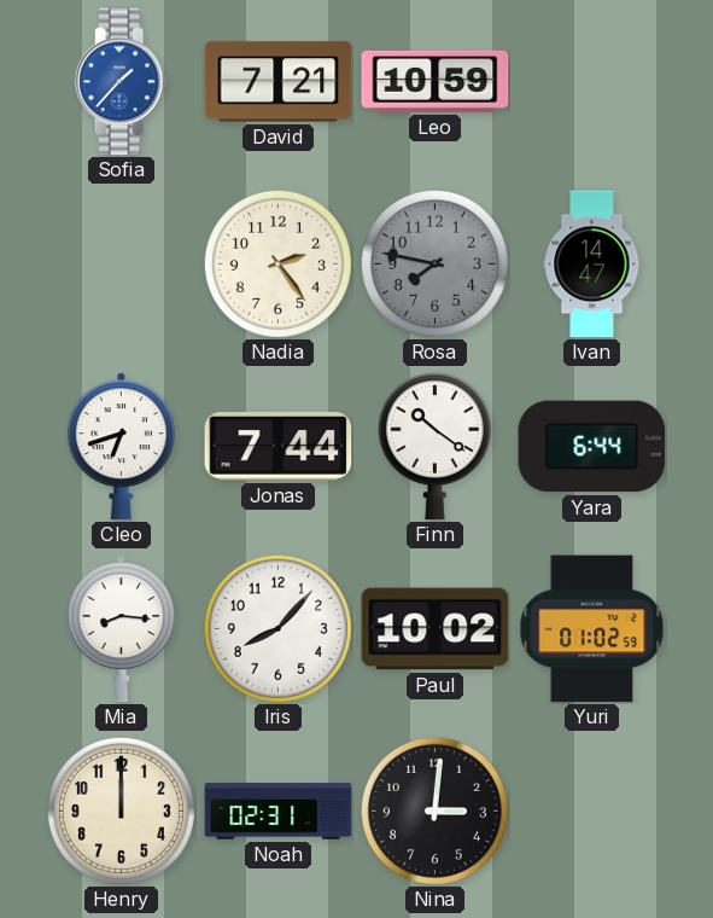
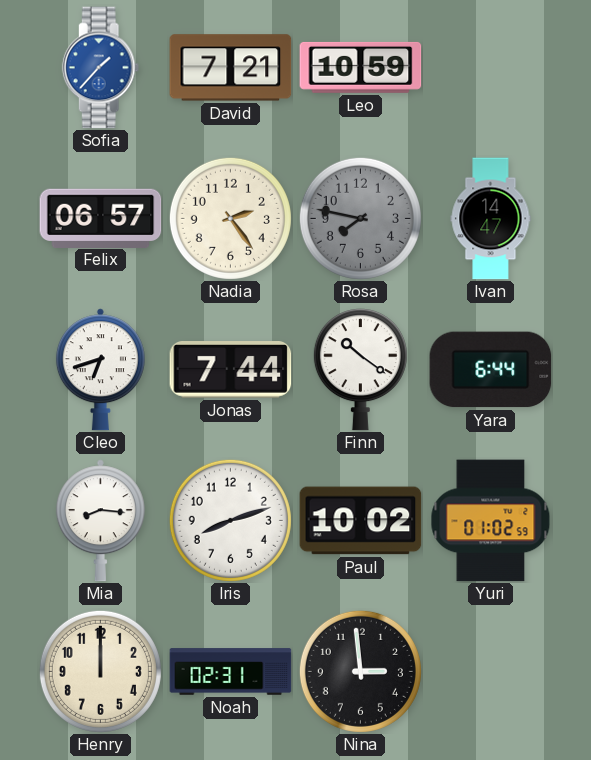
Felix: none -> 06:57 (101, 218)
Iris: 8:07 -> 8:12 (230, 520)
Nina: 3:01 -> 2:59 (360, 671)
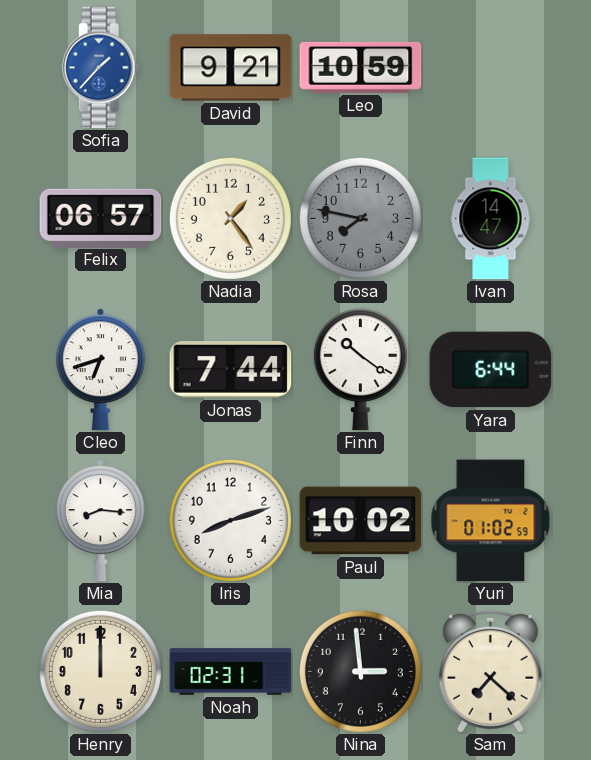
David: 7:21 -> 9:21 (231, 68)
Nadia: 2:24 -> 1:24 (230, 218)
Sam: none -> 7:22 (490, 671)
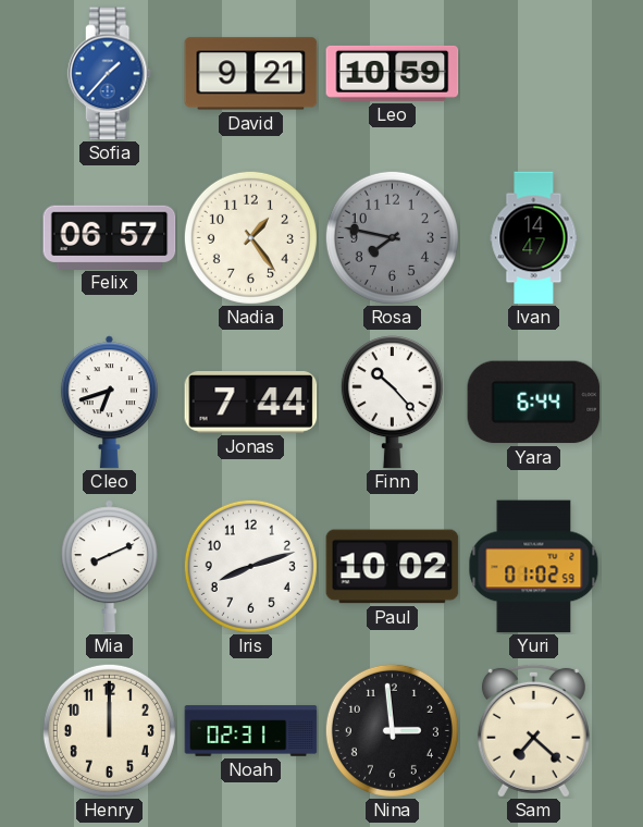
Finn: 10:21 -> 10:23 (392, 403)
Mia: 8:16 -> 8:11 (109, 567)
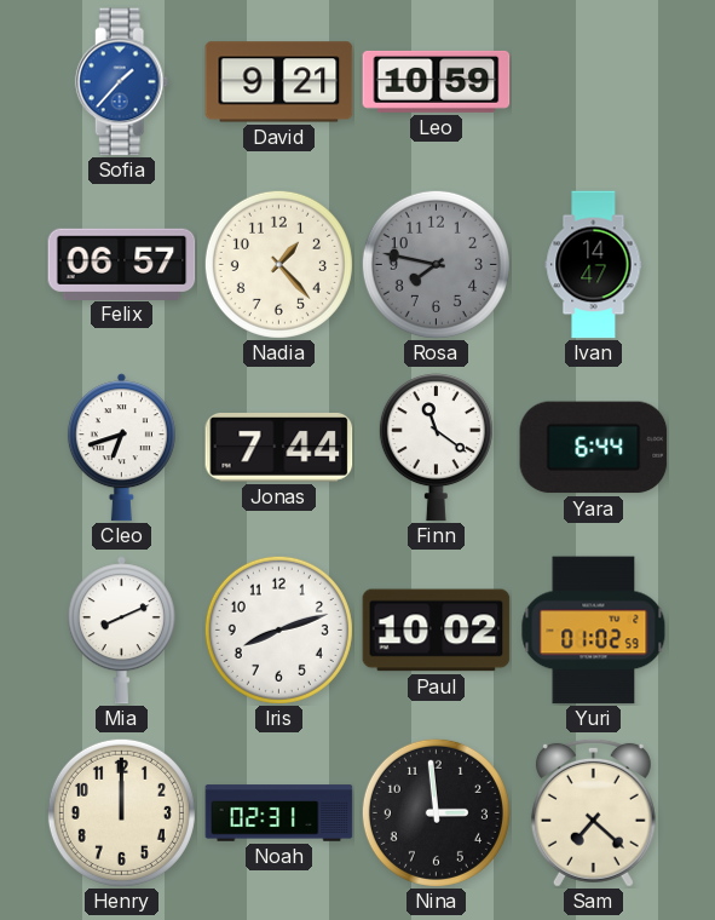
Nadia: 1:24 -> 1:23 (278, 264)
Finn: 10:23 -> 11:21 (436, 448)
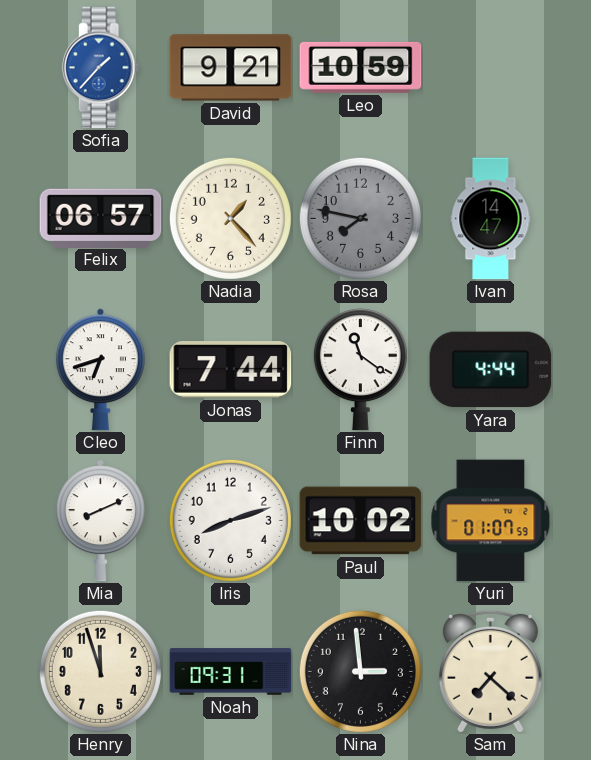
Yara: 6:44 -> 4:44 (491, 370)
Yuri: 01:02 -> 01:07 (491, 521)
Henry: 12:00 -> 11:57 (100, 671)
Noah: 02:31 -> 09:31 (231, 672)
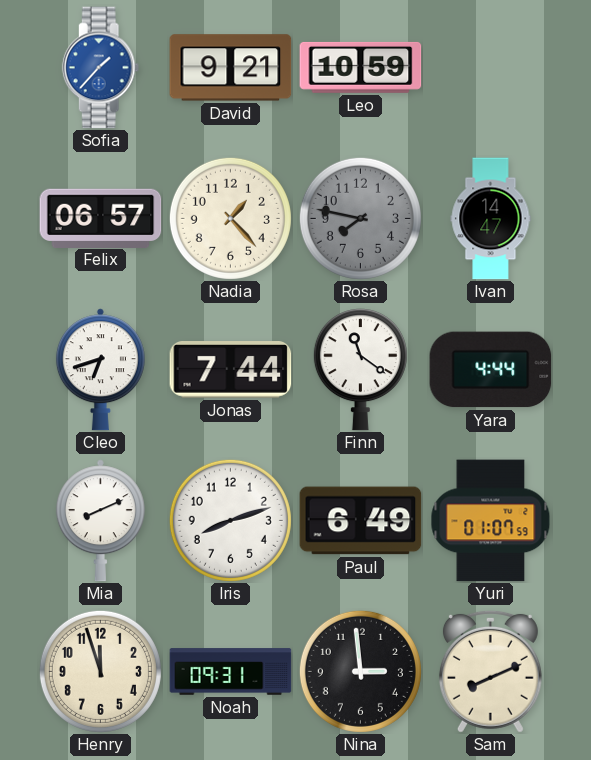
Paul: 10:02 -> 6:49 (361, 521)
Sam: 7:22 -> 8:11 (490, 671)
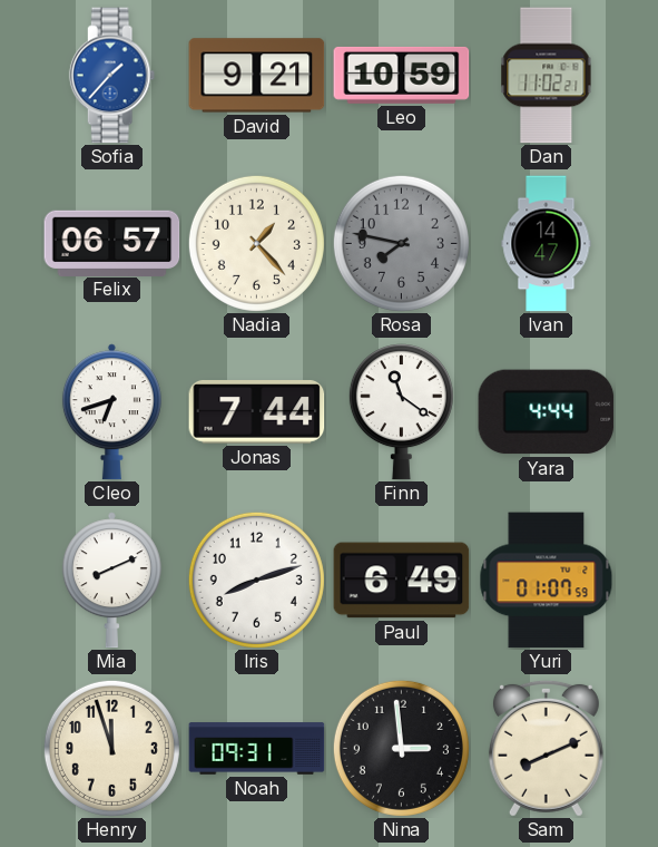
Dan: none -> 11:02 (547, 76)
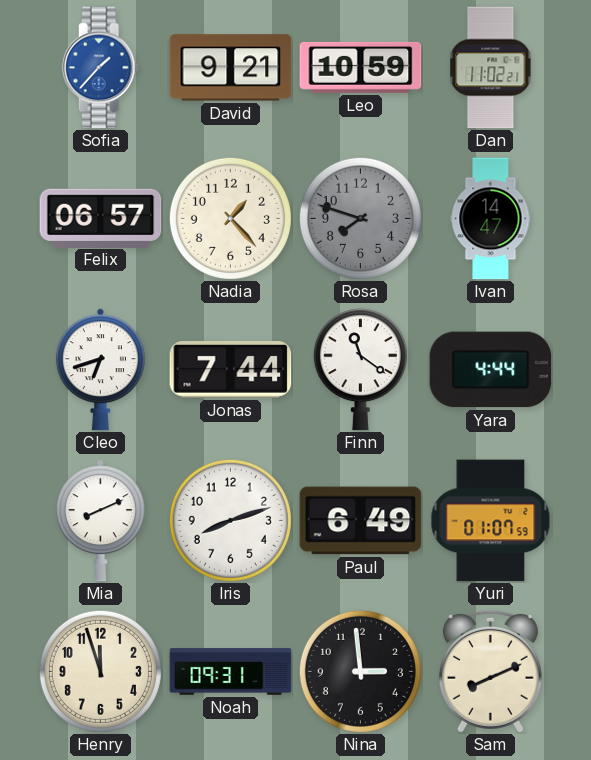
Rosa: 7:47 -> 7:48 (360, 218)
